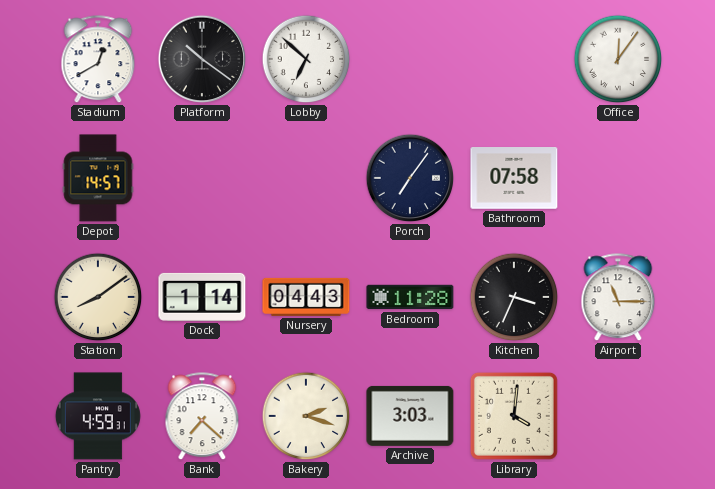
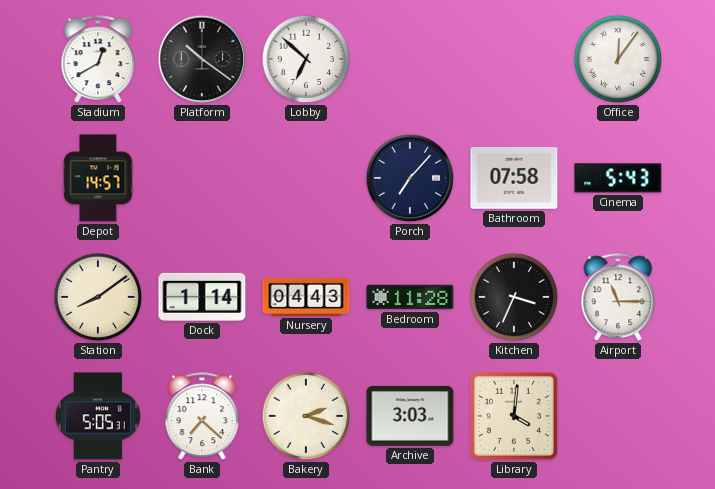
Porch: 7:06 -> 7:07 (410, 178)
Cinema: none -> 5:43 (618, 178)
Pantry: 4:59 -> 5:05 (98, 416)
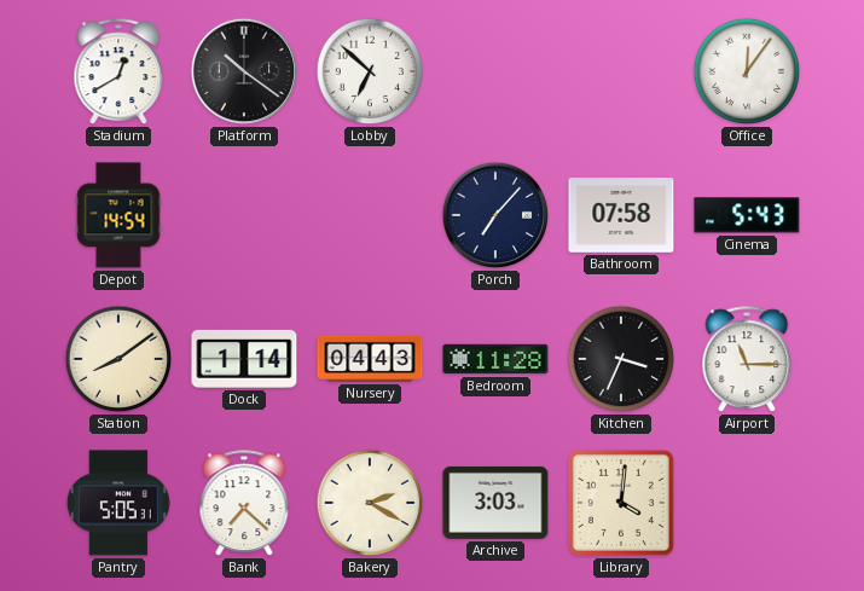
Depot: 14:57 -> 14:54 (118, 215)
Bakery: 2:18 -> 2:20 (370, 503)
